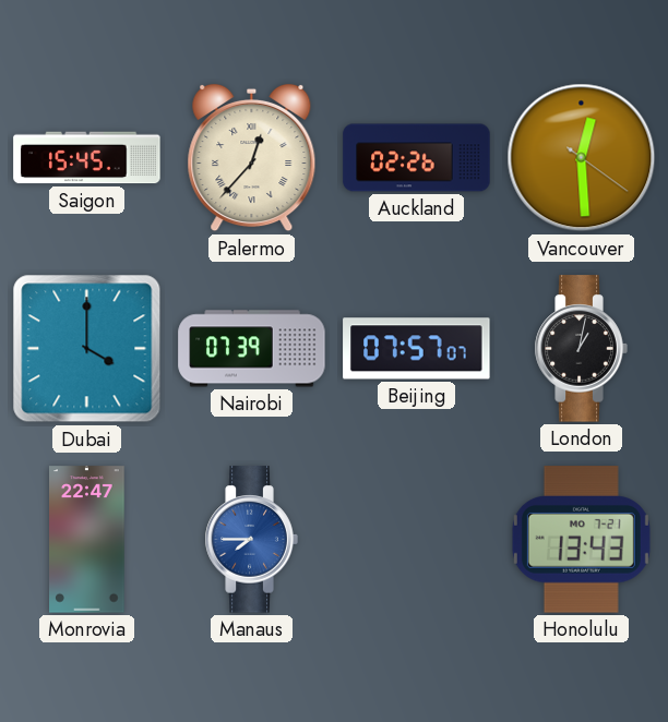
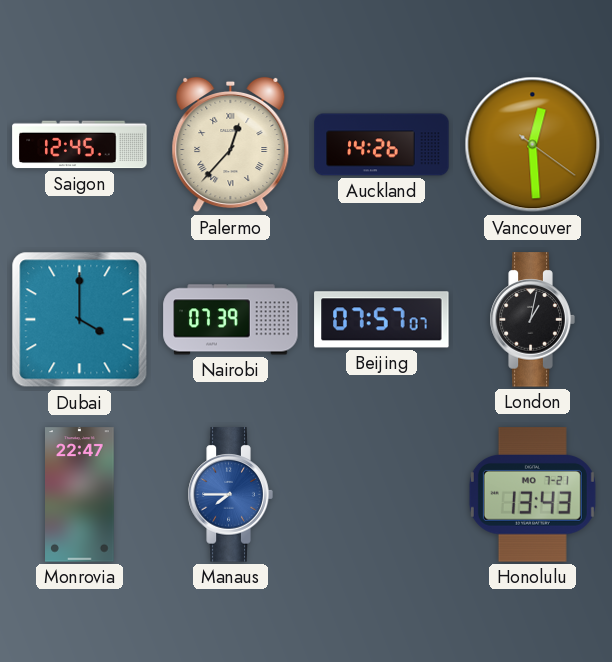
Saigon: 15:45 -> 12:45 (80, 145)
Auckland: 02:26 -> 14:26 (382, 145)
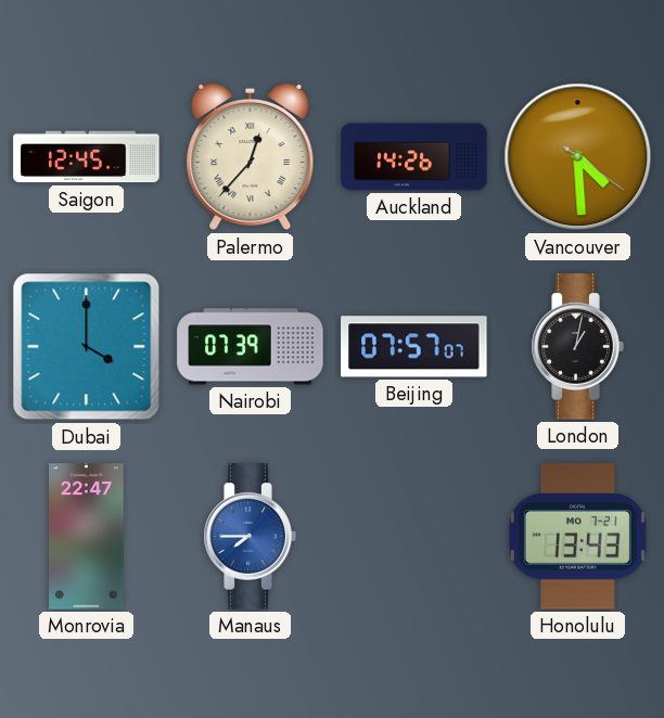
Vancouver: 12:29 -> 4:29 (578, 157)
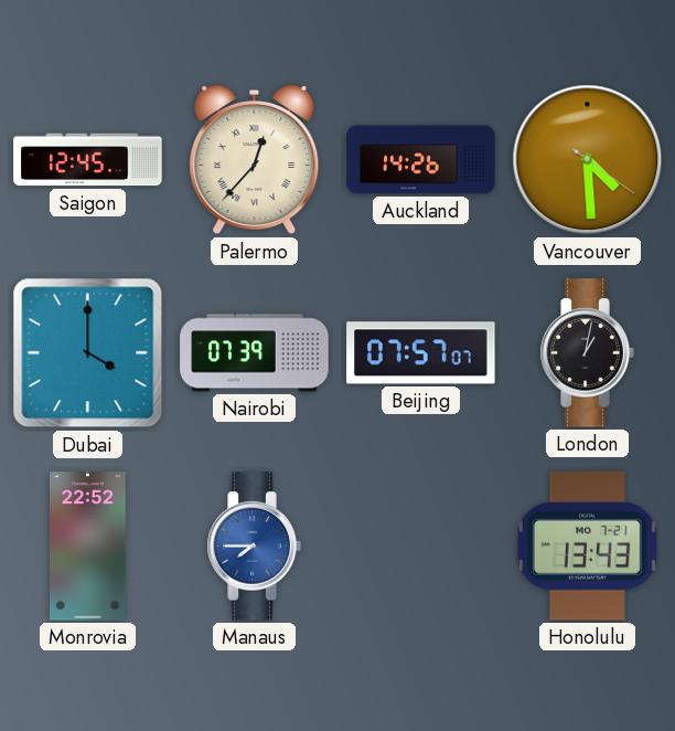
Monrovia: 22:47 -> 22:52 (88, 547)
